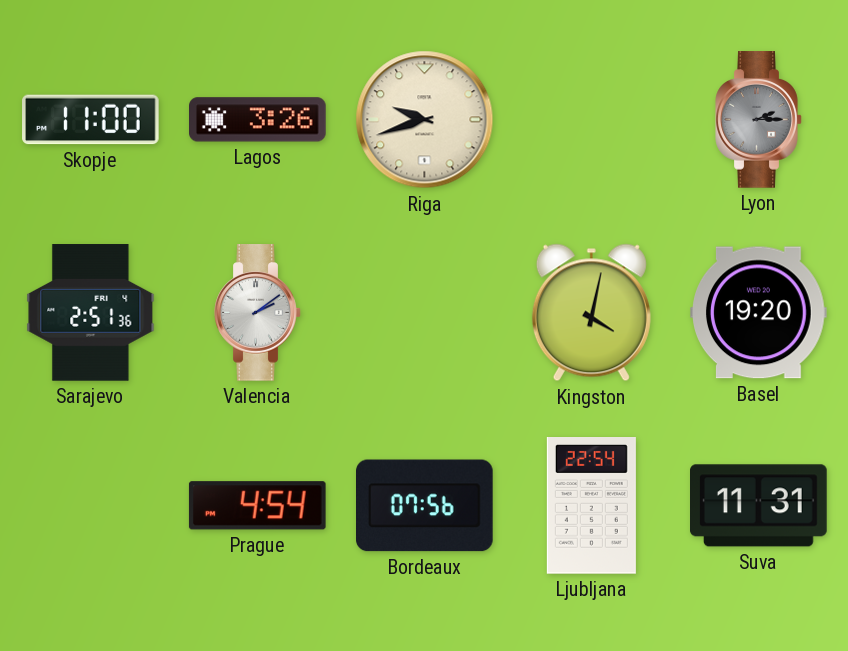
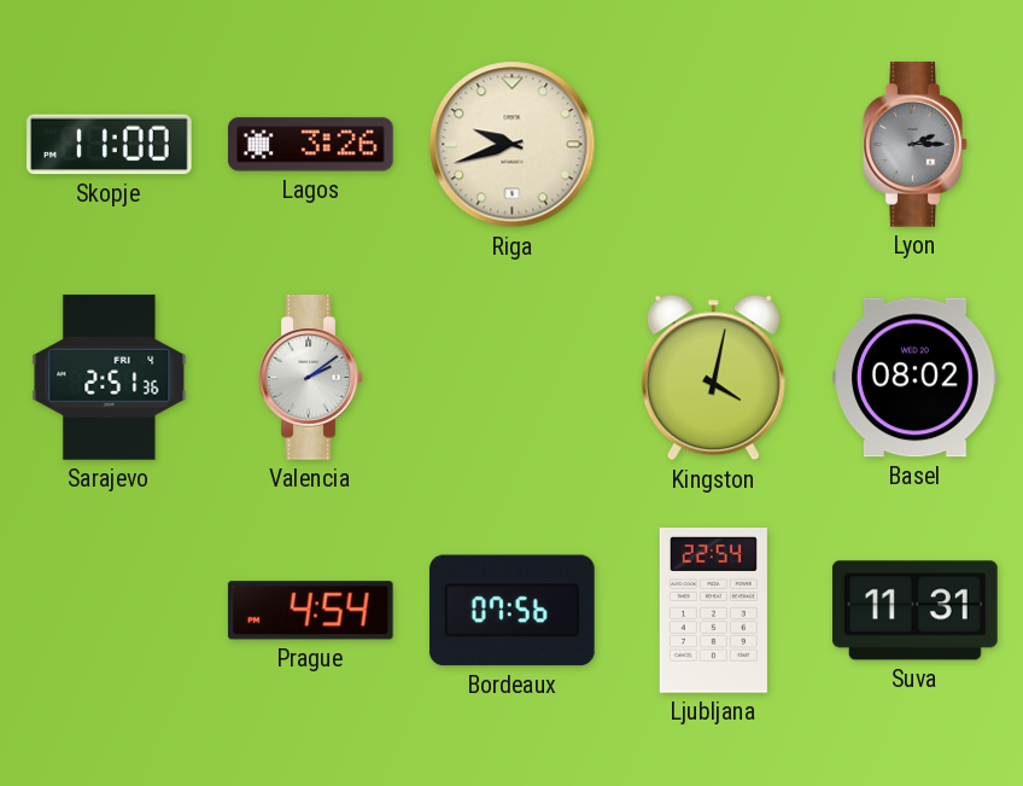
Basel: 19:20 -> 08:02 (916, 378)
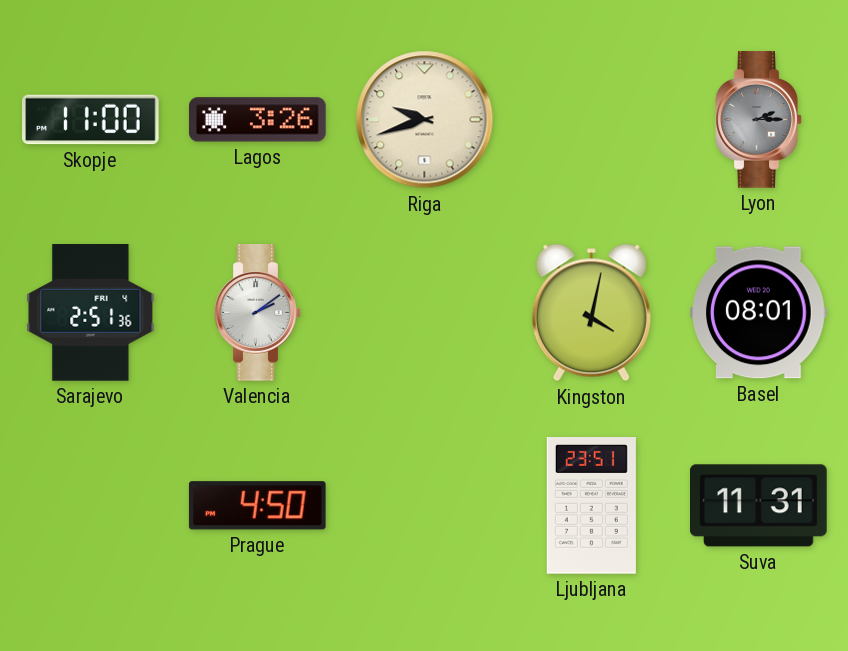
Basel: 08:02 -> 08:01 (759, 313)
Prague: 4:54 -> 4:50 (257, 506)
Bordeaux: 07:56 -> none (513, 611)
Ljubljana: 22:54 -> 23:51 (591, 506)
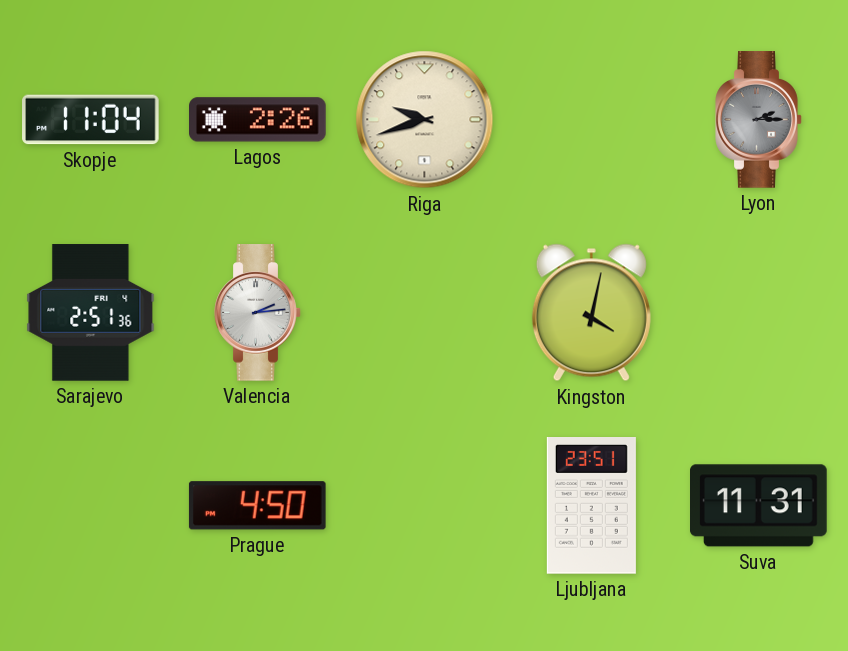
Skopje: 11:00 -> 11:04 (91, 120)
Lagos: 3:26 -> 2:26 (258, 120)
Valencia: 2:09 -> 2:14 (258, 313)
Basel: 08:01 -> none (759, 313)
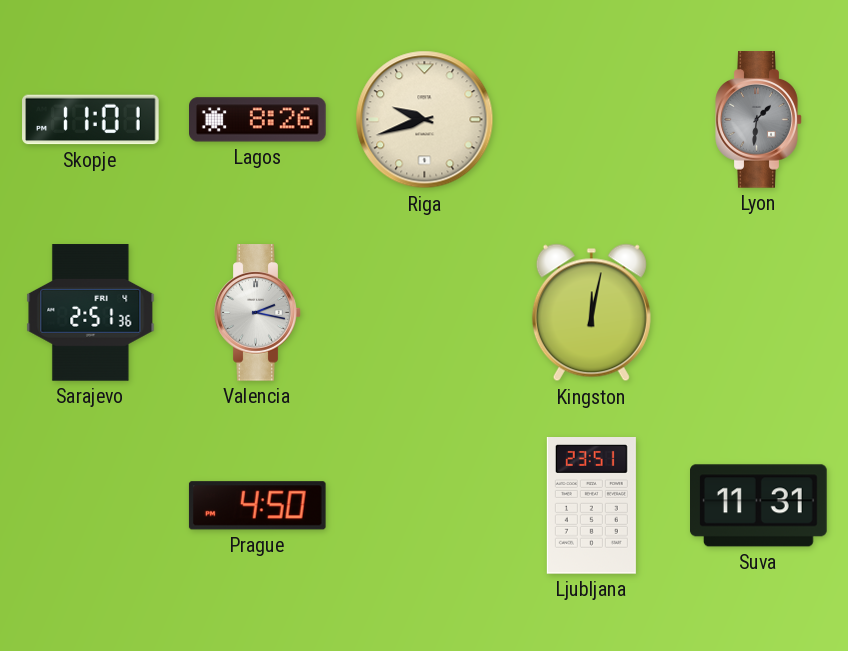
Skopje: 11:04 -> 11:01 (91, 120)
Lagos: 2:26 -> 8:26 (258, 120)
Lyon: 2:15 -> 1:31 (759, 120)
Valencia: 2:14 -> 2:17 (258, 313)
Kingston: 4:02 -> 12:02 (591, 313)
